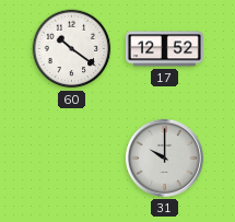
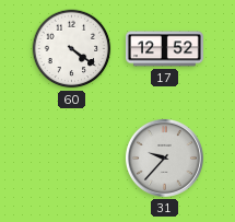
60: 10:21 -> 4:21 (72, 49)
31: 10:00 -> 9:37 (164, 157)
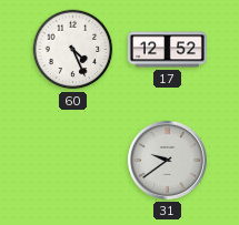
60: 4:21 -> 4:26 (73, 50)
31: 9:37 -> 9:39 (167, 160)
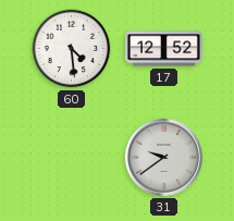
60: 4:26 -> 4:29 (72, 49)
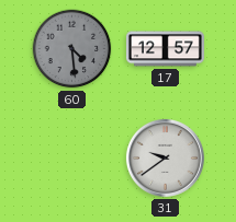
60 dial: white -> grey (72, 49)
17: 12:52 -> 12:57 (165, 49)
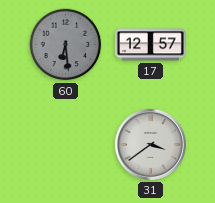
60: 4:29 -> 6:29 (66, 45)
31: 9:39 -> 3:39 (150, 144)
